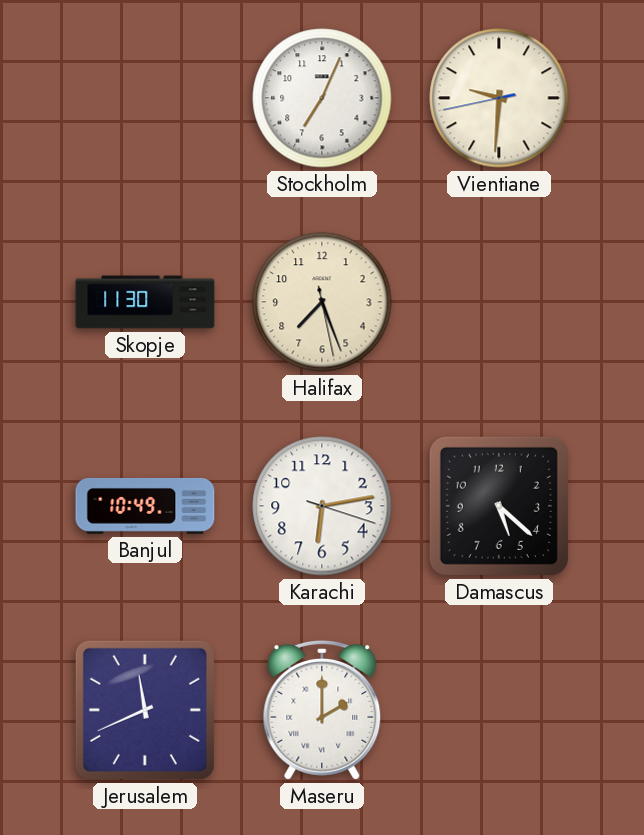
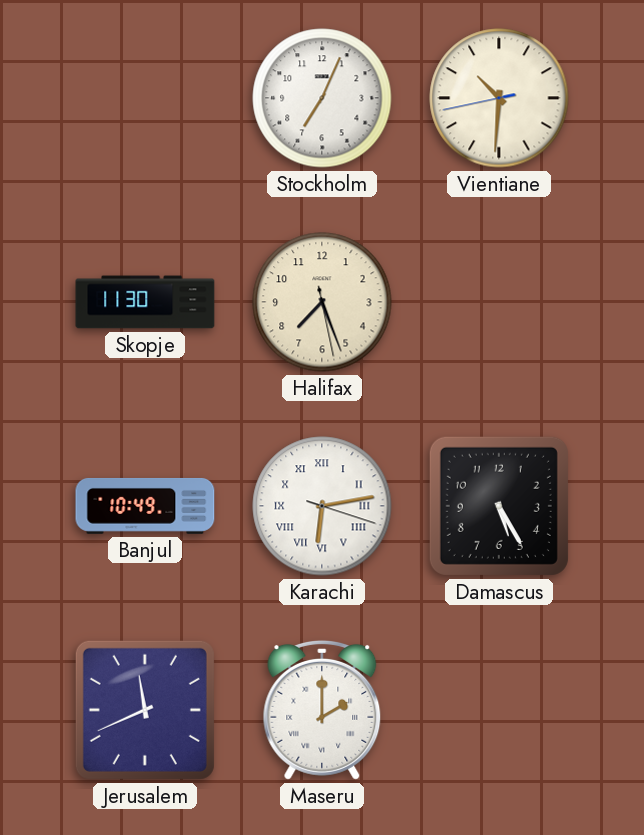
Vientiane: 9:30 -> 10:30 (499, 98)
Karachi numerals: Arabic -> Roman (322, 506)
Damascus: 5:22 -> 5:25 (499, 506)
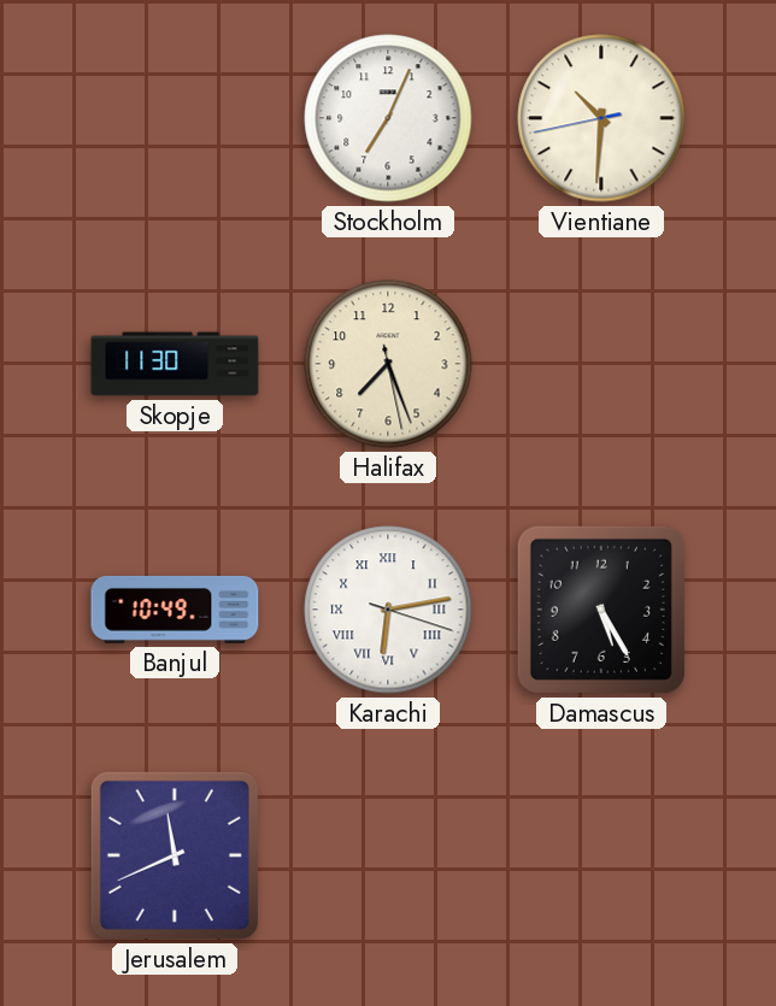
Maseru: 2:00 -> none (322, 710)
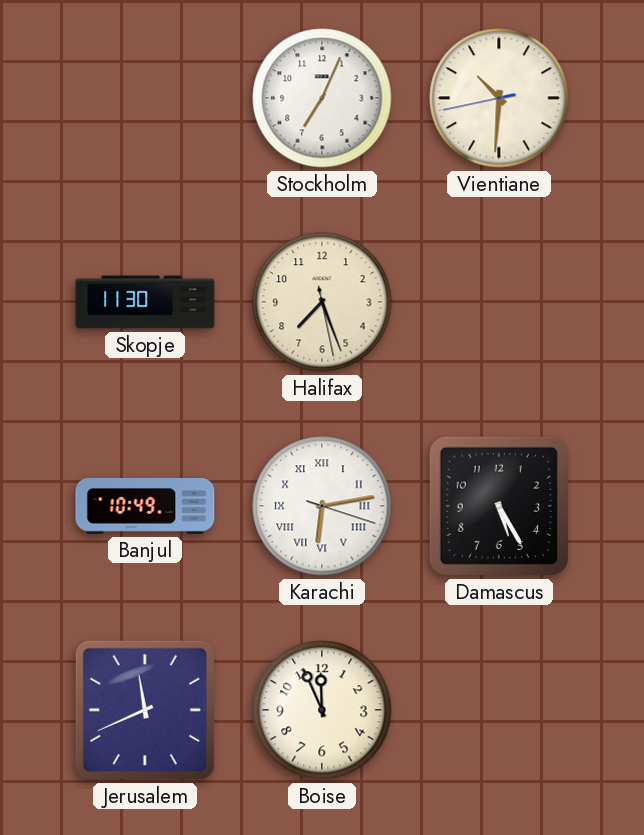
Boise: none -> 11:56 (322, 710)
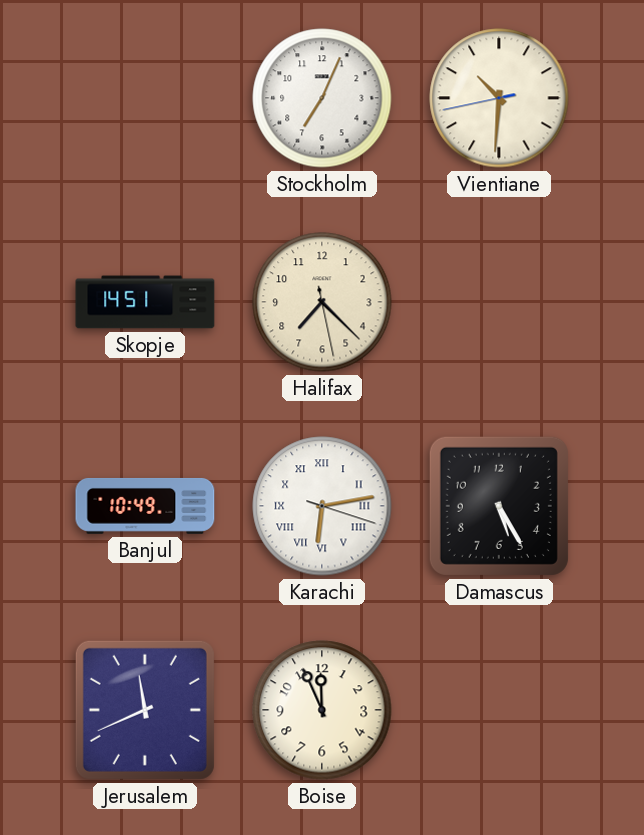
Skopje: 11:30 -> 14:51 (145, 302)
Halifax: 7:26 -> 7:22 (322, 302)
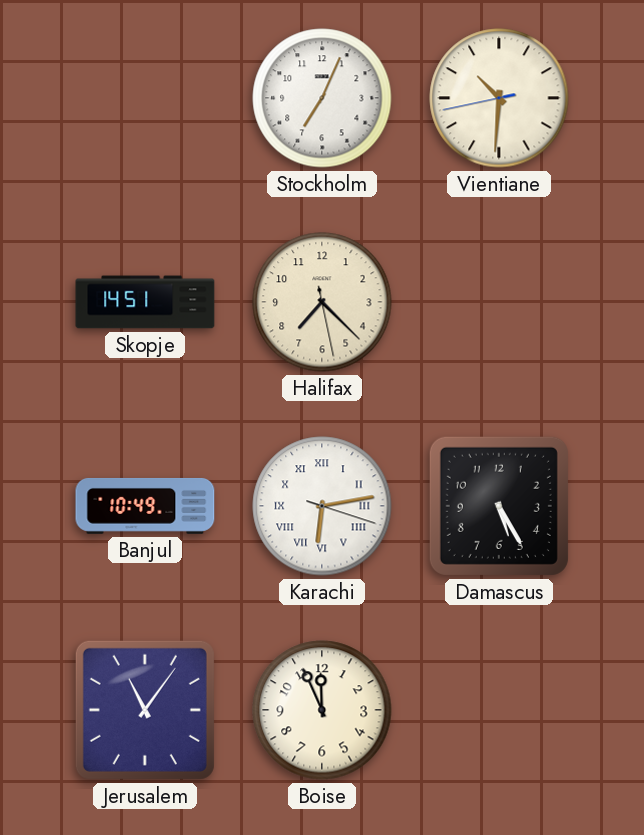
Jerusalem: 11:41 -> 11:06 (145, 710)
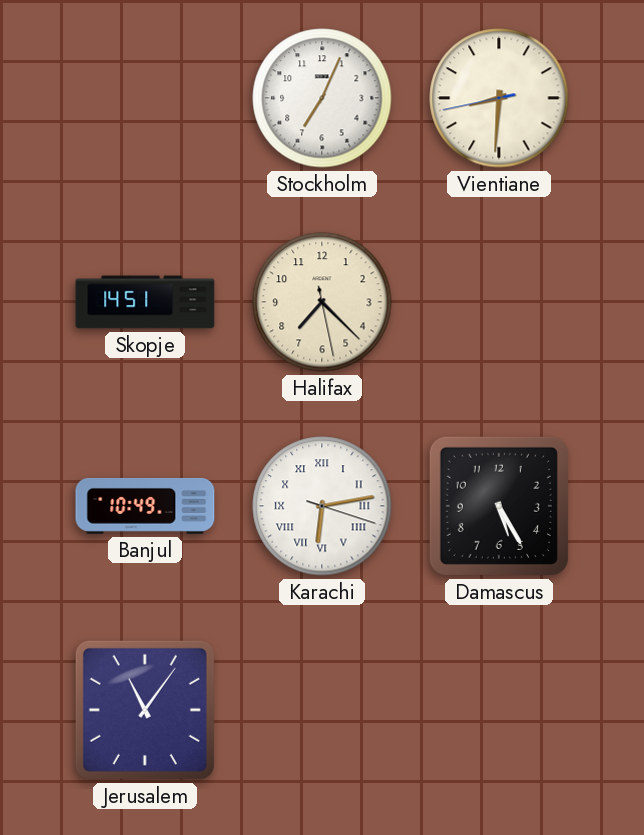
Vientiane: 10:30 -> 8:30 (499, 98)
Boise: 11:56 -> none (322, 710)
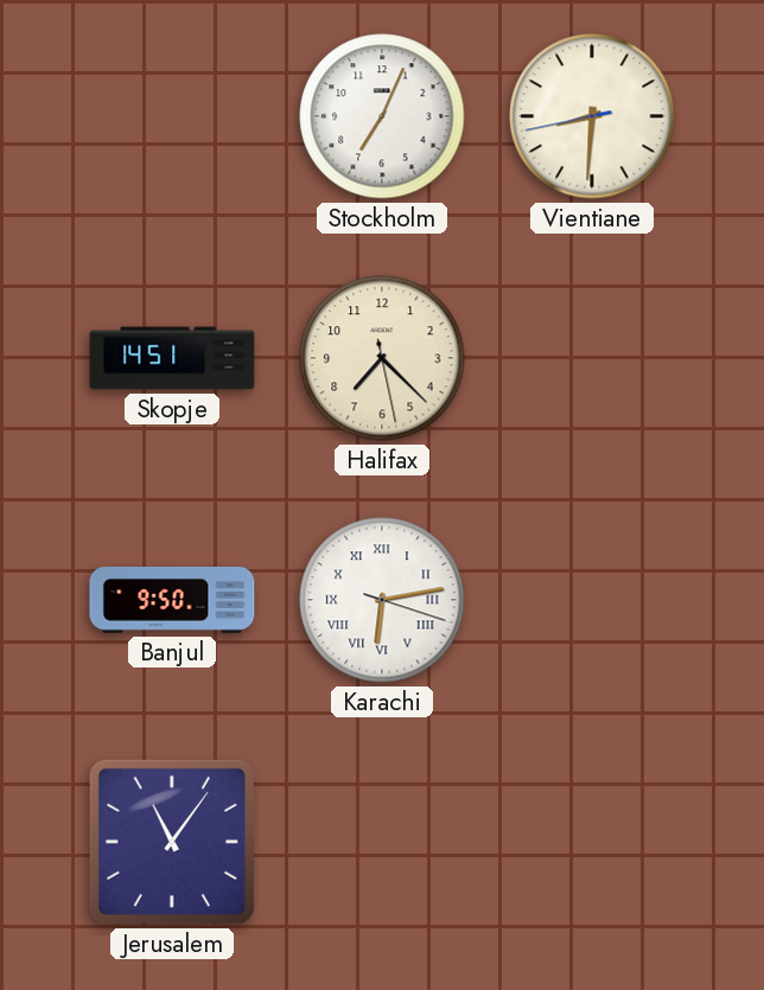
Banjul: 10:49 -> 9:50 (172, 600)
Damascus: 5:25 -> none (499, 506)
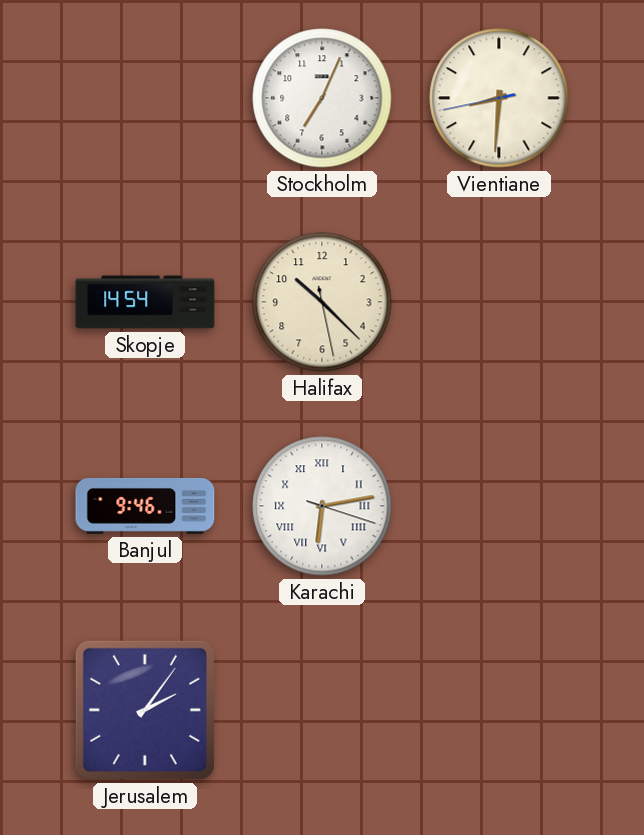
Skopje: 14:51 -> 14:54 (145, 302)
Halifax: 7:22 -> 10:22 (322, 302)
Banjul: 9:50 -> 9:46 (145, 506)
Jerusalem: 11:06 -> 2:06 (145, 710)
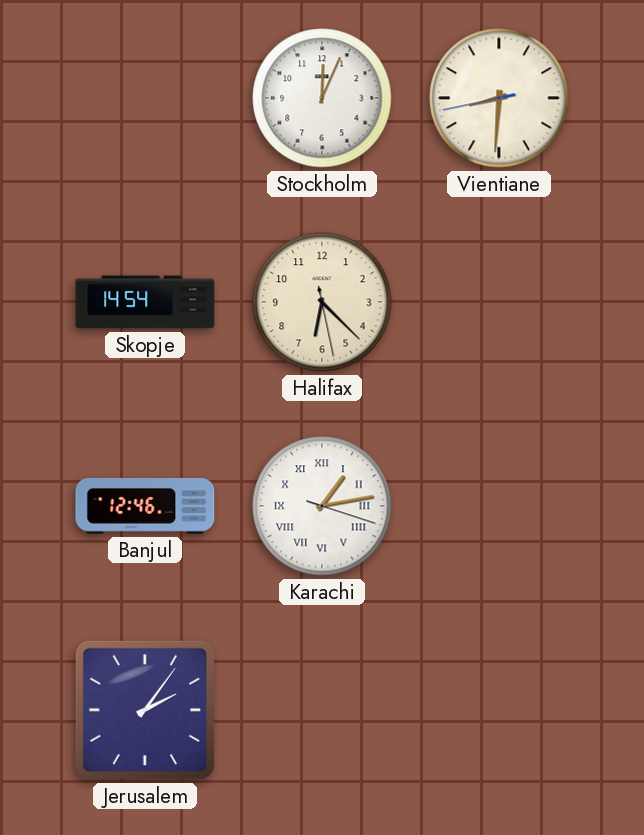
Stockholm: 7:04 -> 12:04 (322, 98)
Halifax: 10:22 -> 6:22 (322, 302)
Banjul: 9:46 -> 12:46 (145, 506)
Karachi: 6:13 -> 1:13 (322, 506)
